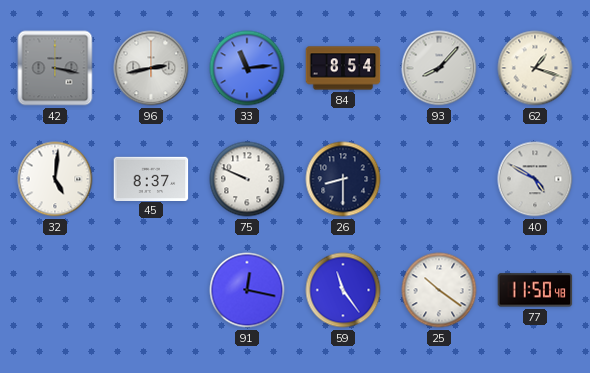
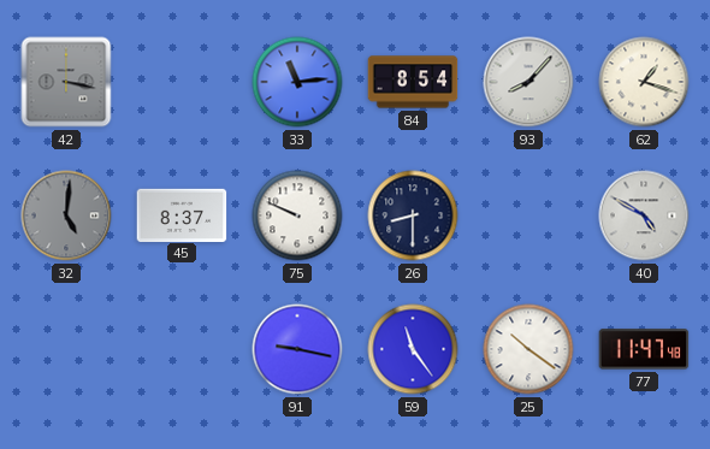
96: 2:43 -> none (151, 68)
32 dial: white -> grey (66, 215)
91: 12:17 -> 9:17 (297, 349)
77: 11:50 -> 11:47 (644, 349)
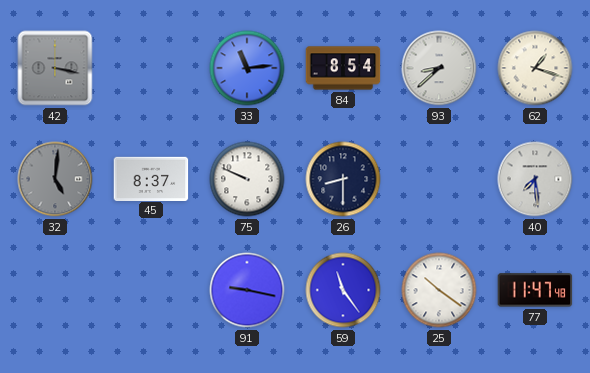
93: 8:07 -> 8:38 (439, 68)
40: 4:50 -> 7:29 (535, 179)
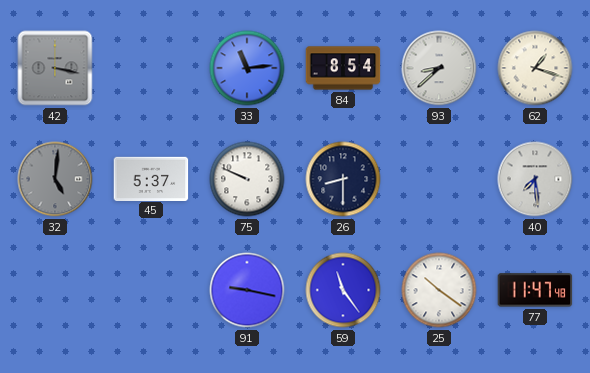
45: 8:37 -> 5:37 (151, 178)
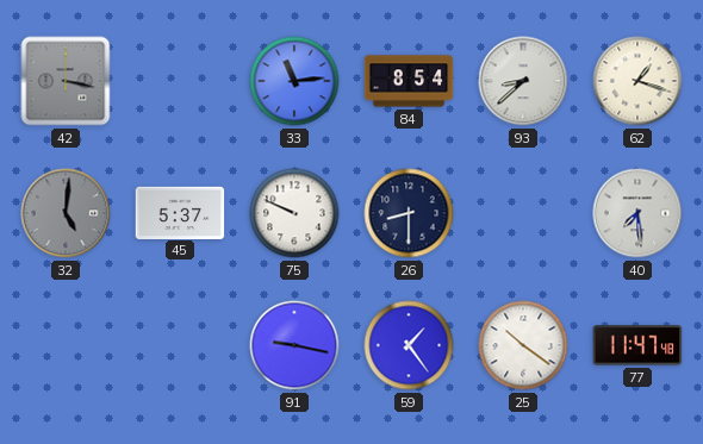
59: 11:24 -> 1:24 (409, 345)
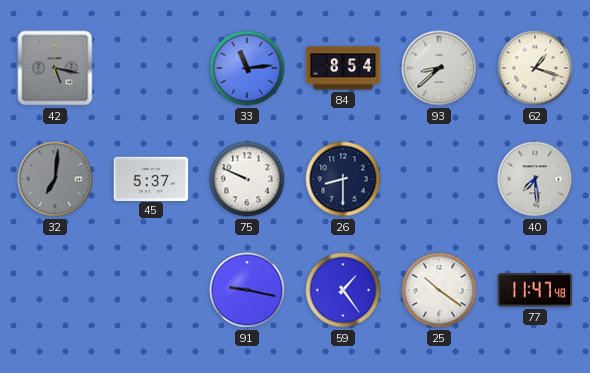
42: 3:17 -> 5:17 (55, 68)
32: 5:01 -> 7:01 (55, 179)
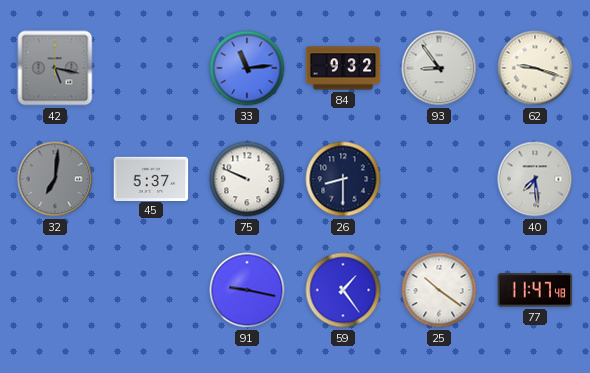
84: 8:54 -> 9:32 (343, 68)
93: 8:38 -> 8:54 (439, 68)
62: 1:18 -> 9:18 (535, 68)
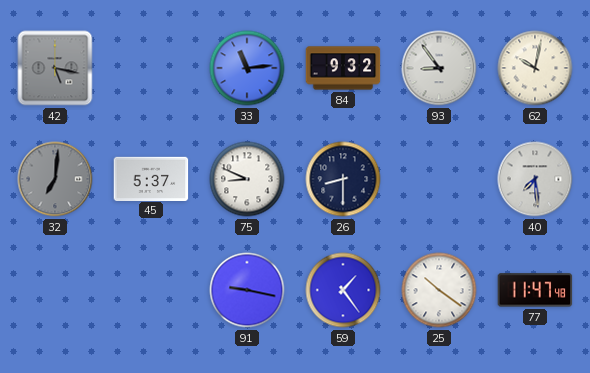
62: 9:18 -> 10:02 (535, 68)
75: 9:49 -> 8:49 (247, 179)
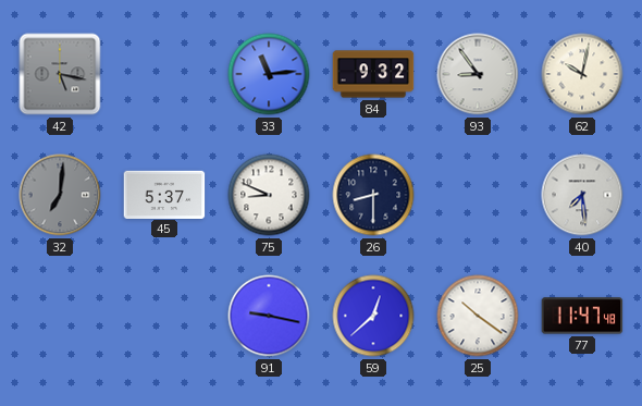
59: 1:24 -> 12:38 (373, 316)
